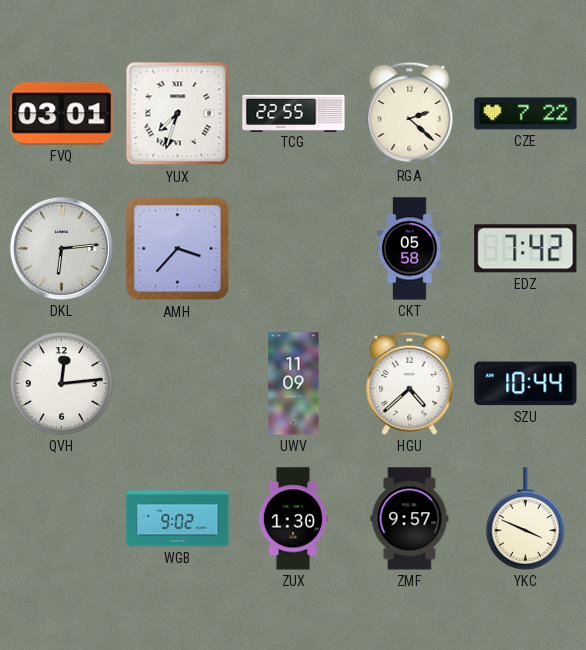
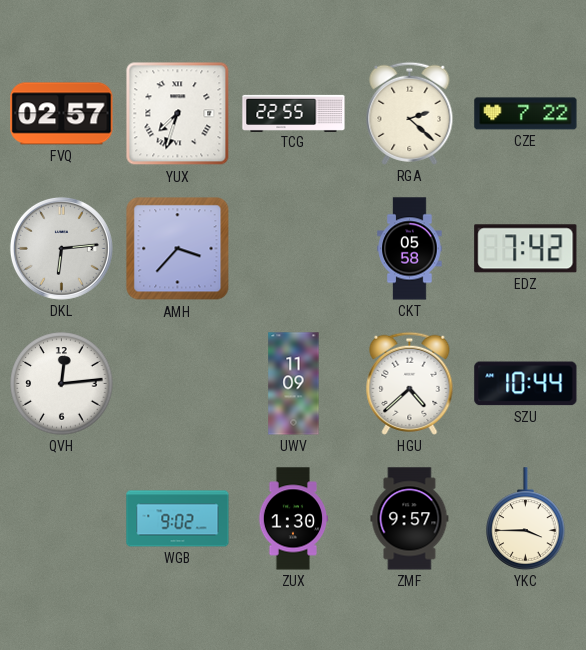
FVQ: 03:01 -> 02:57 (62, 114)
YKC: 3:49 -> 3:45 (526, 519)
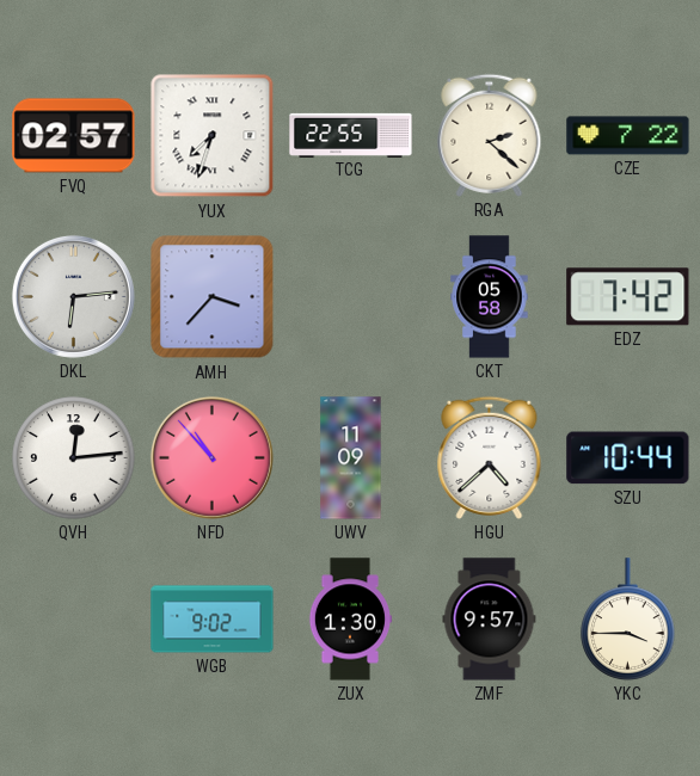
NFD: none -> 10:53 (211, 457)
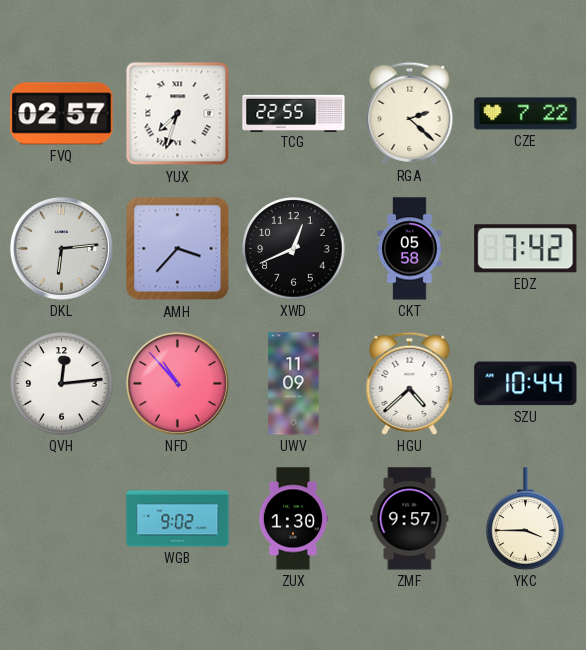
XWD: none -> 12:41 (294, 249)
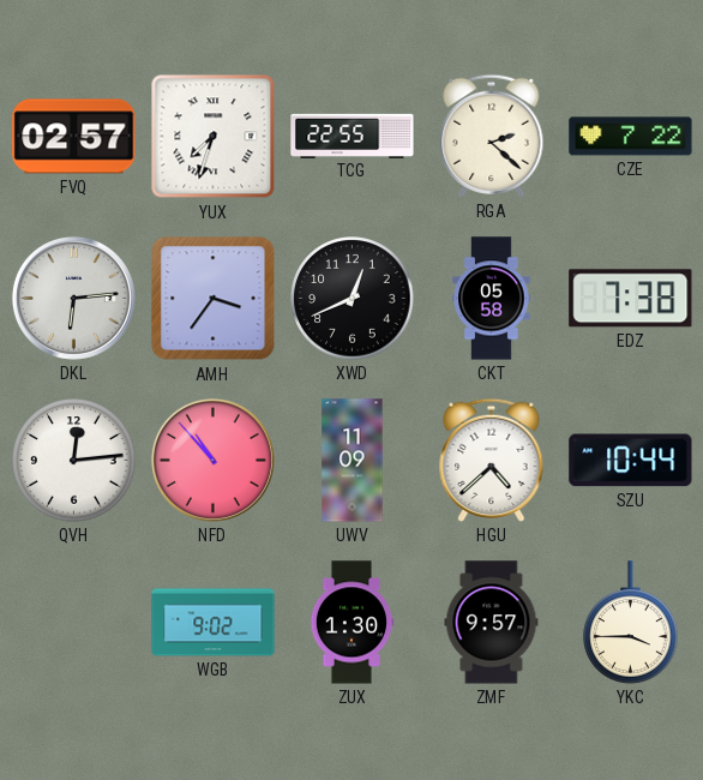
AMH: 3:37 -> 3:36 (214, 299)
EDZ: 7:42 -> 7:38 (631, 299)
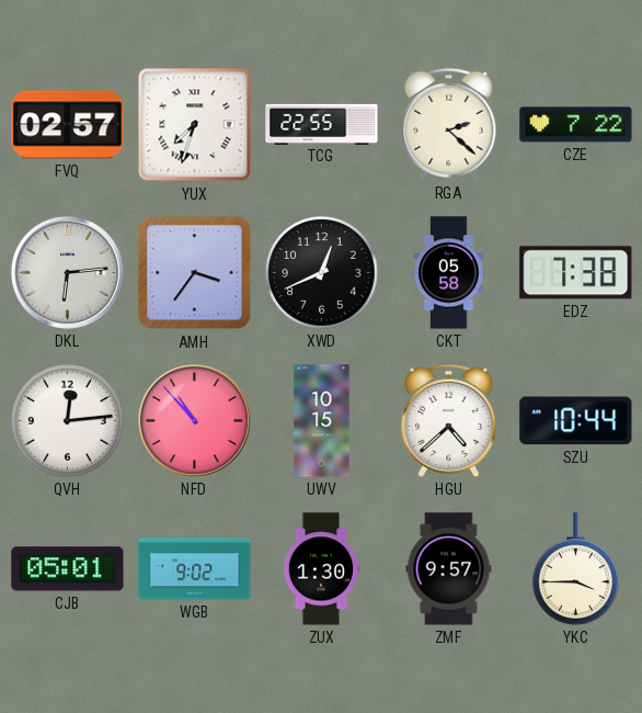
UWV: 11:09 -> 10:15 (322, 421)
CJB: none -> 05:01 (68, 569)
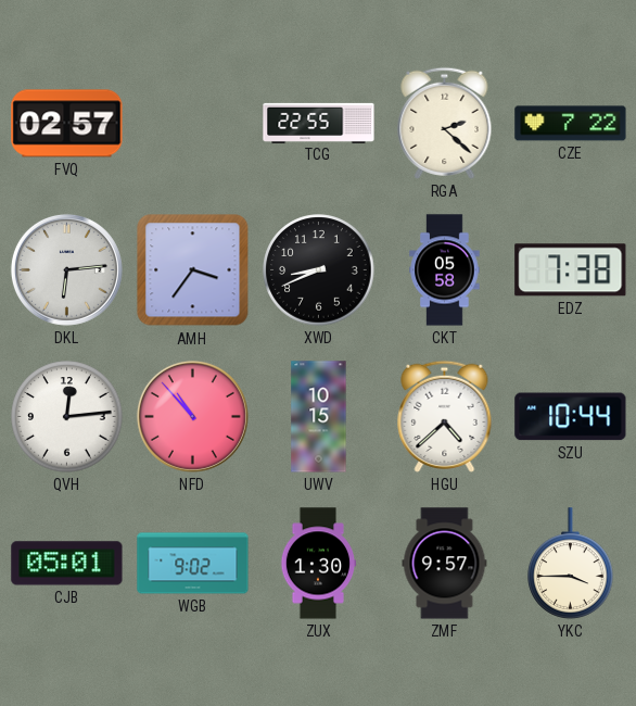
YUX: 7:33 -> none (195, 125)
XWD: 12:41 -> 8:41 (319, 270)
